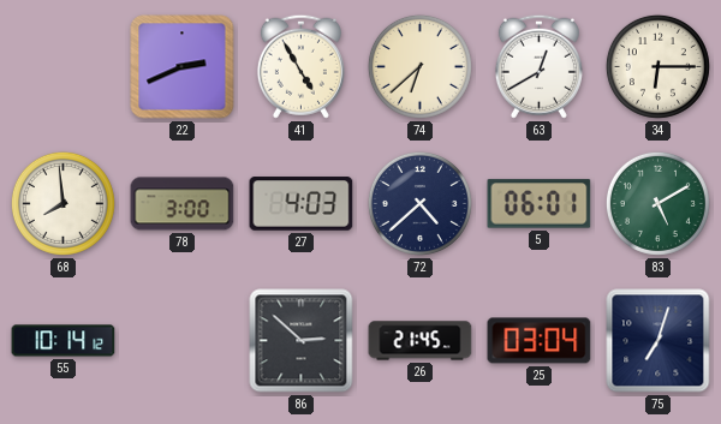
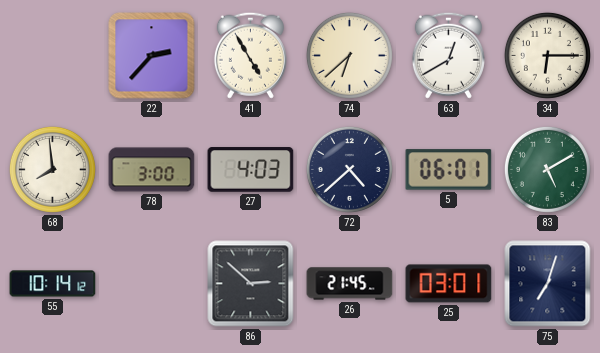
22: 2:41 -> 2:37 (152, 56)
25: 03:04 -> 03:01 (449, 284)
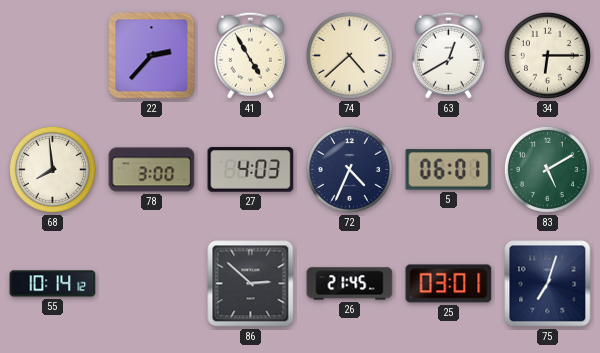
74: 6:38 -> 4:38 (349, 55)
72: 4:38 -> 4:34 (349, 169)
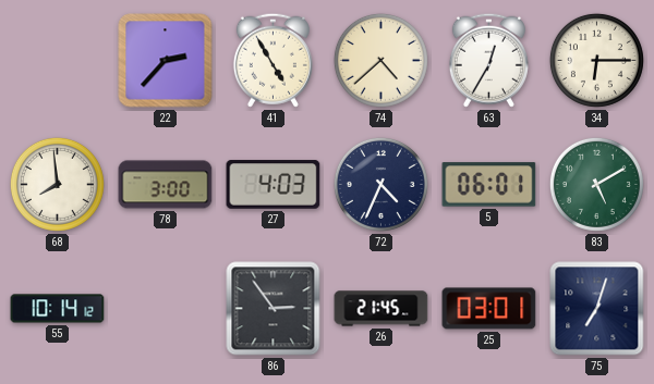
63: 12:40 -> 12:35 (488, 60)
86: 2:52 -> 2:54 (274, 309)
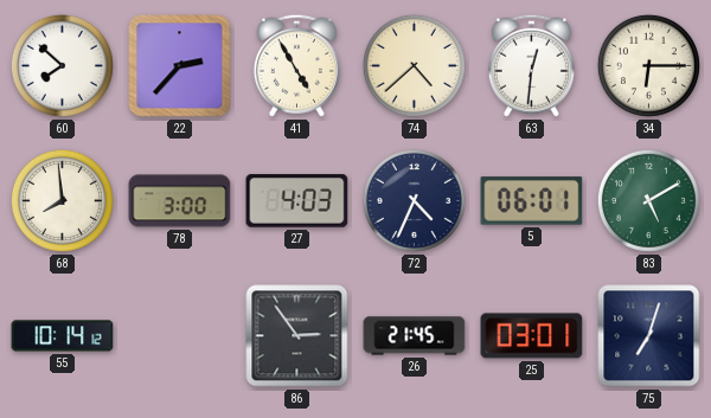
60: none -> 7:52 (62, 65)
63: 12:35 -> 12:31 (531, 65)
